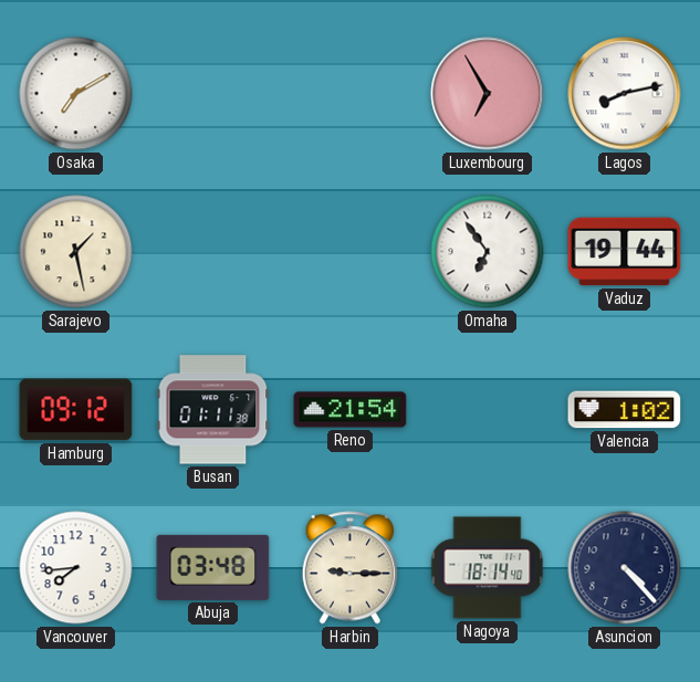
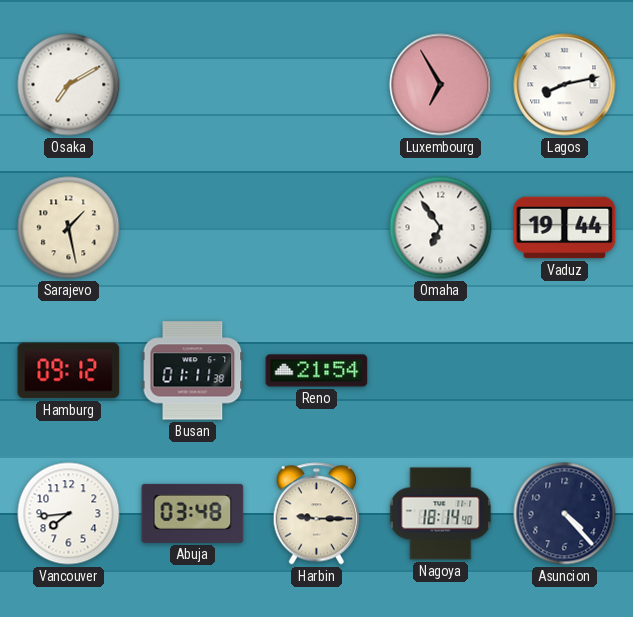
Valencia: 1:02 -> none (625, 410)
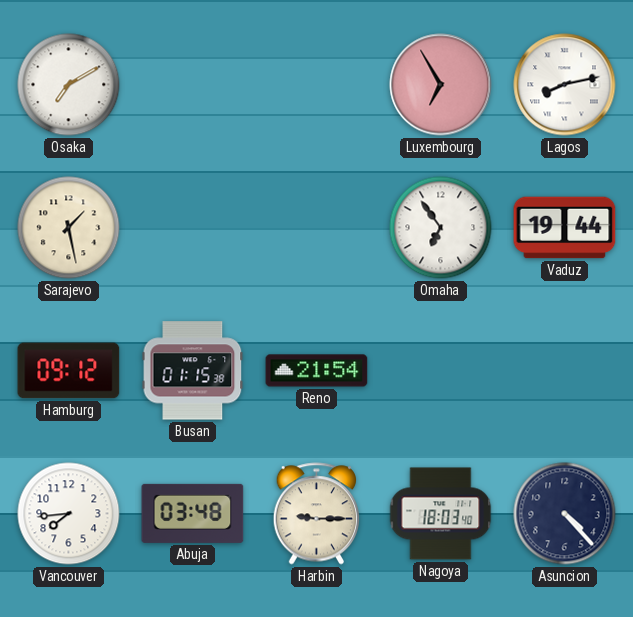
Busan: 01:11 -> 01:15 (193, 371)
Nagoya: 18:14 -> 18:03 (441, 514)
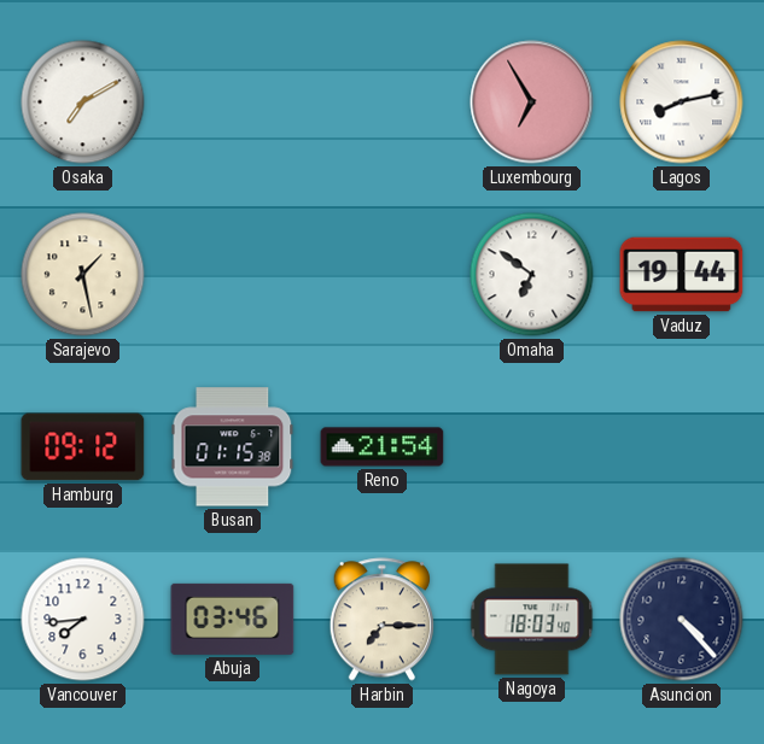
Omaha: 6:54 -> 6:51 (532, 275)
Abuja: 03:48 -> 03:46 (233, 619)
Harbin: 9:15 -> 7:15 (383, 620)
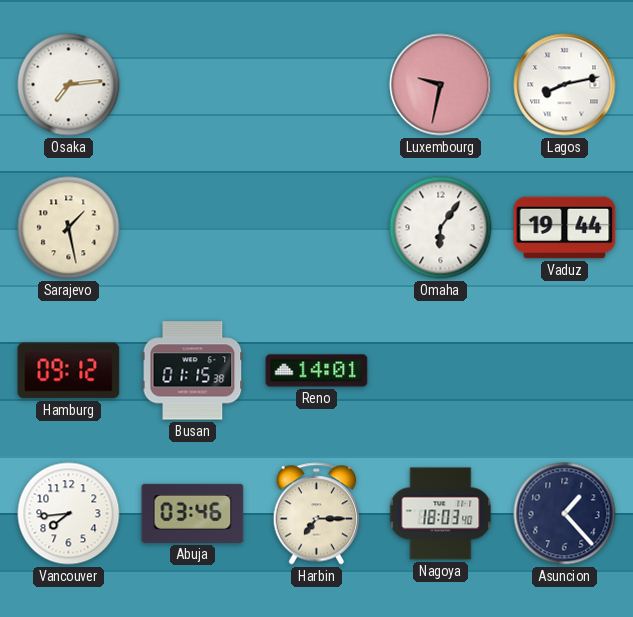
Osaka: 7:10 -> 7:14 (69, 85)
Luxembourg: 6:55 -> 9:32 (441, 85)
Omaha: 6:51 -> 6:06 (441, 228)
Reno: 21:54 -> 14:01 (317, 371)
Asuncion: 4:23 -> 1:23 (565, 514)
